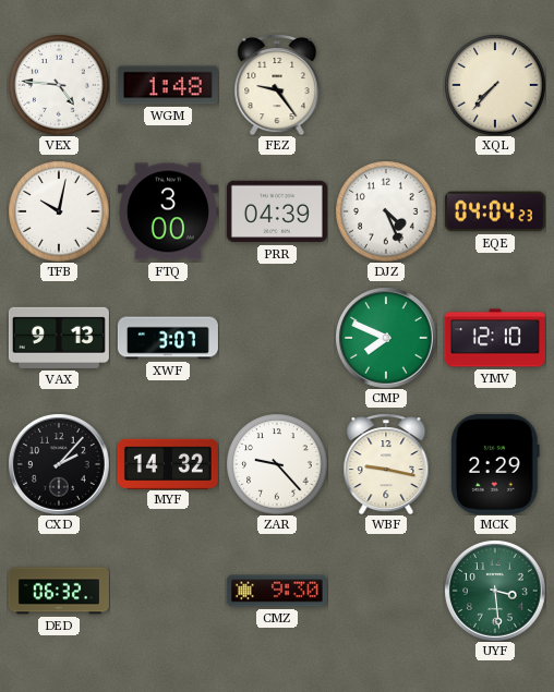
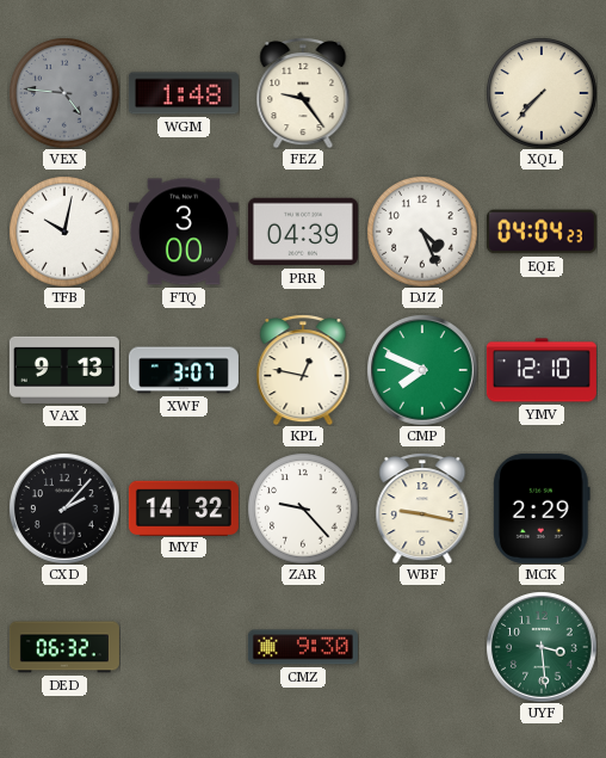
VEX dial: white -> grey (64, 93)
KPL: none -> 12:47 (303, 370)
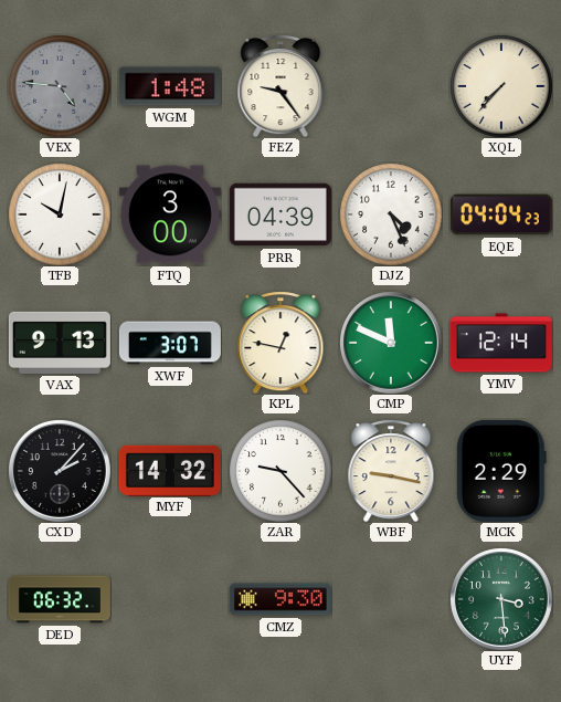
CMP: 7:49 -> 11:49 (391, 343)
YMV: 12:10 -> 12:14 (501, 343)
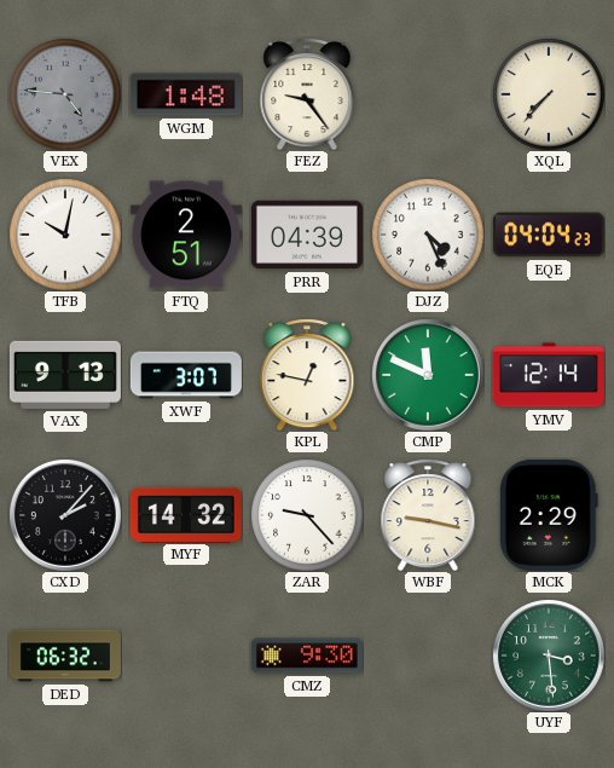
FTQ: 3:00 -> 2:51 (186, 235)
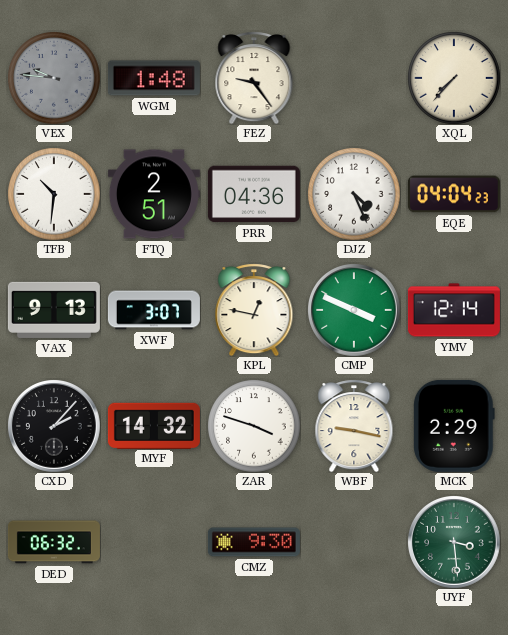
VEX: 4:46 -> 9:46 (54, 78)
TFB: 10:02 -> 10:31 (54, 194)
PRR: 04:39 -> 04:36 (254, 194)
CMP: 11:49 -> 3:49 (354, 310)
ZAR: 9:23 -> 3:48 (254, 426)
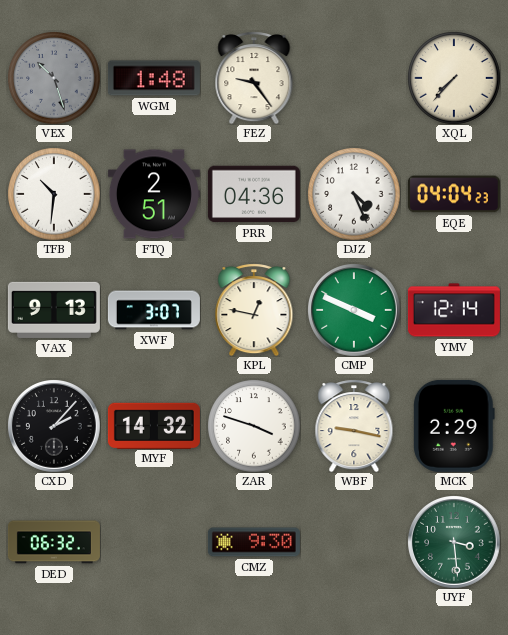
VEX: 9:46 -> 10:27 (54, 78)
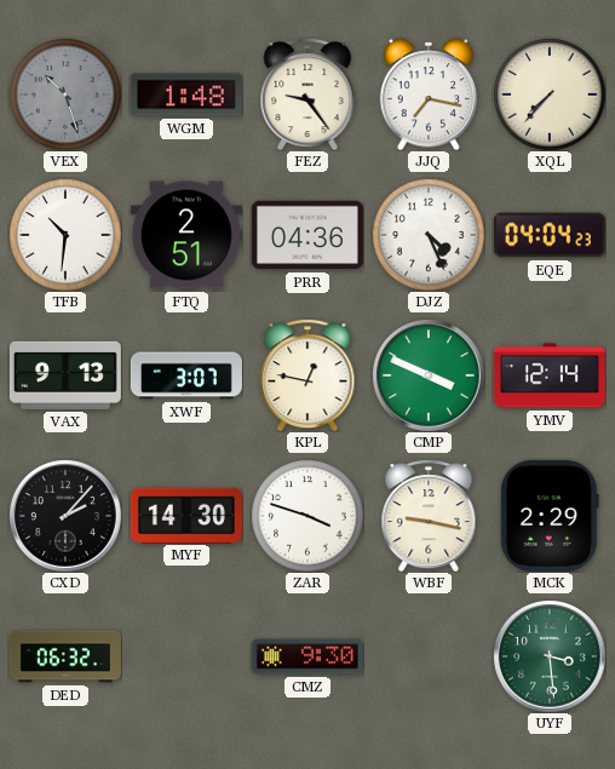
JJQ: none -> 7:17 (429, 94)
MYF: 14:32 -> 14:30 (186, 515)
